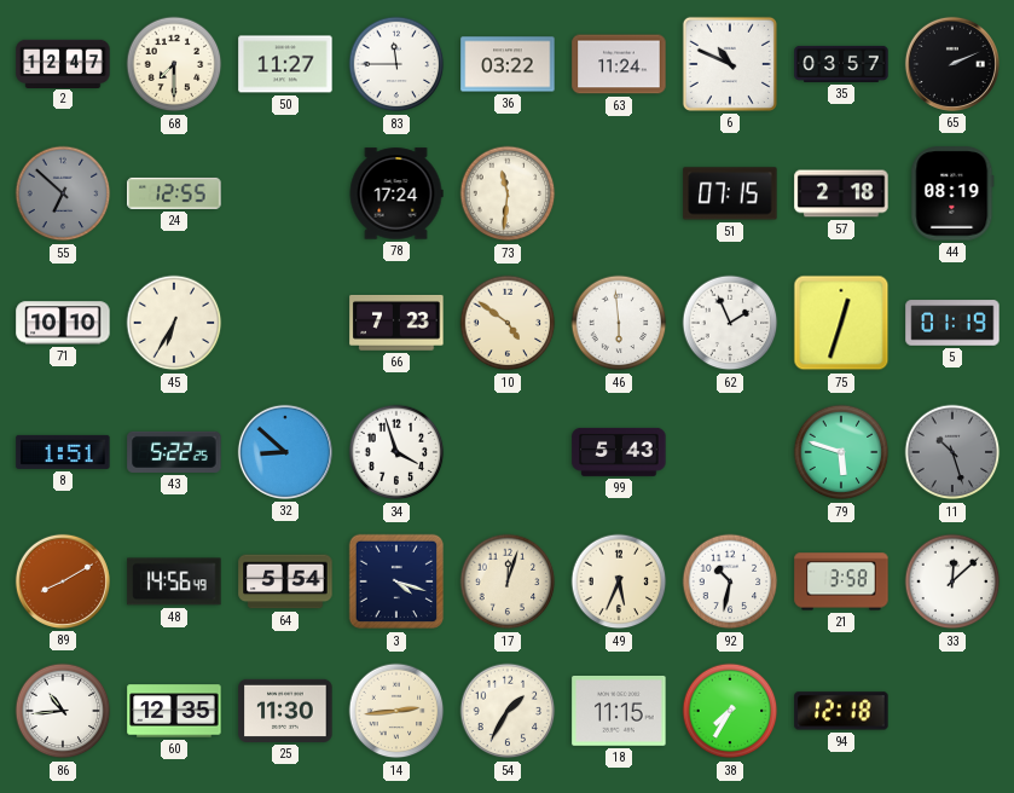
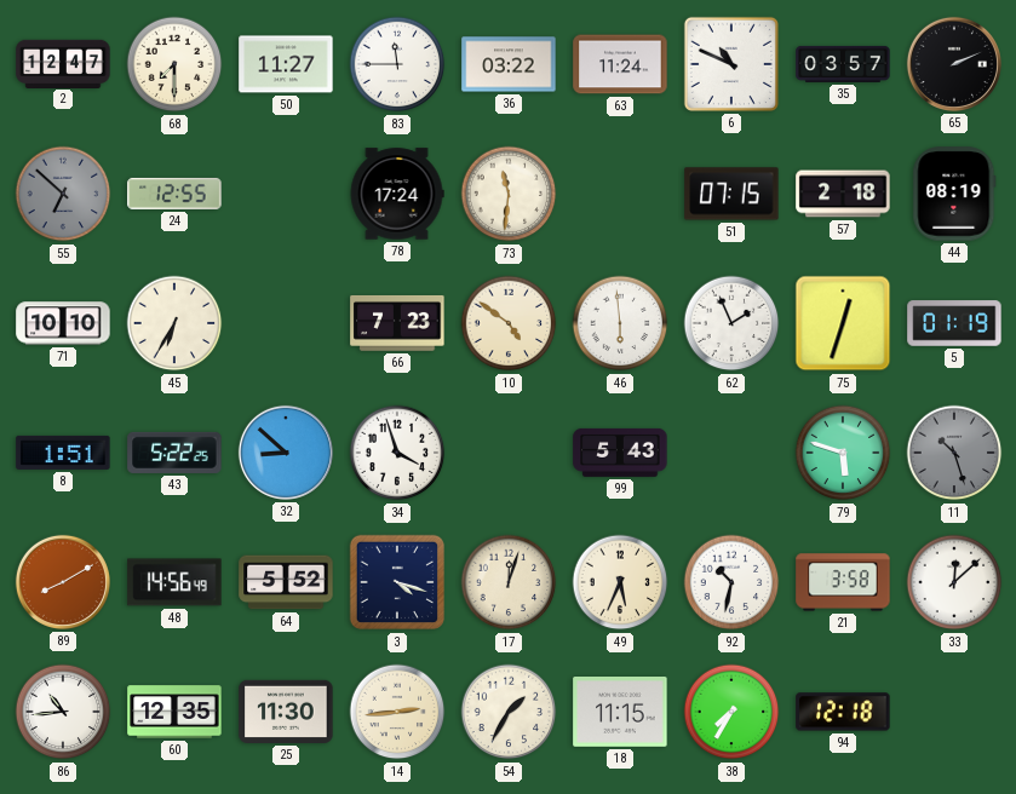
64: 5:54 -> 5:52 (286, 582)
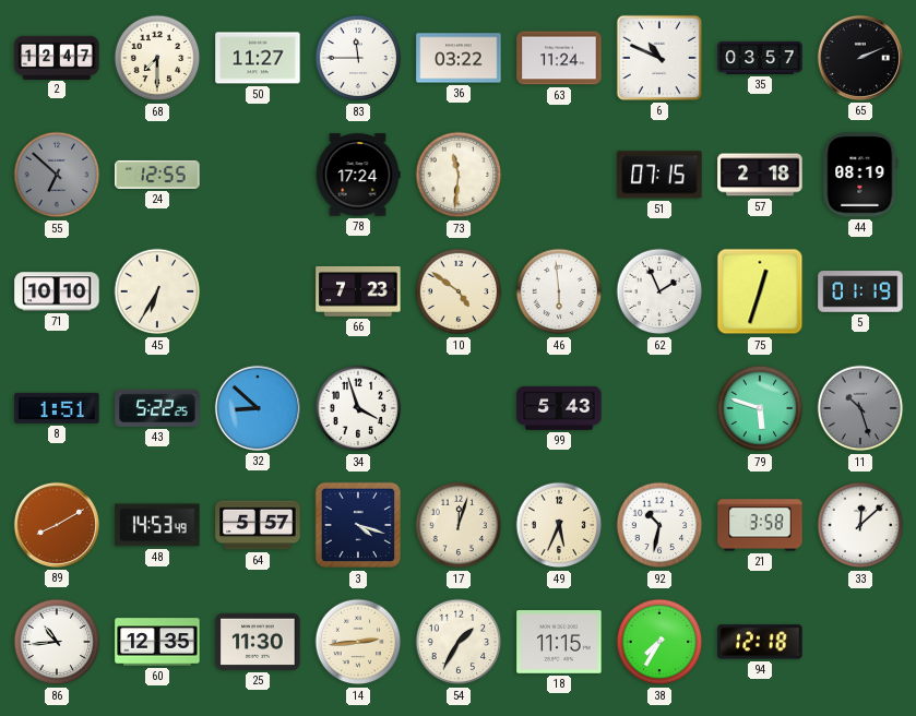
48: 14:56 -> 14:53 (157, 525)
64: 5:52 -> 5:57 (258, 525)
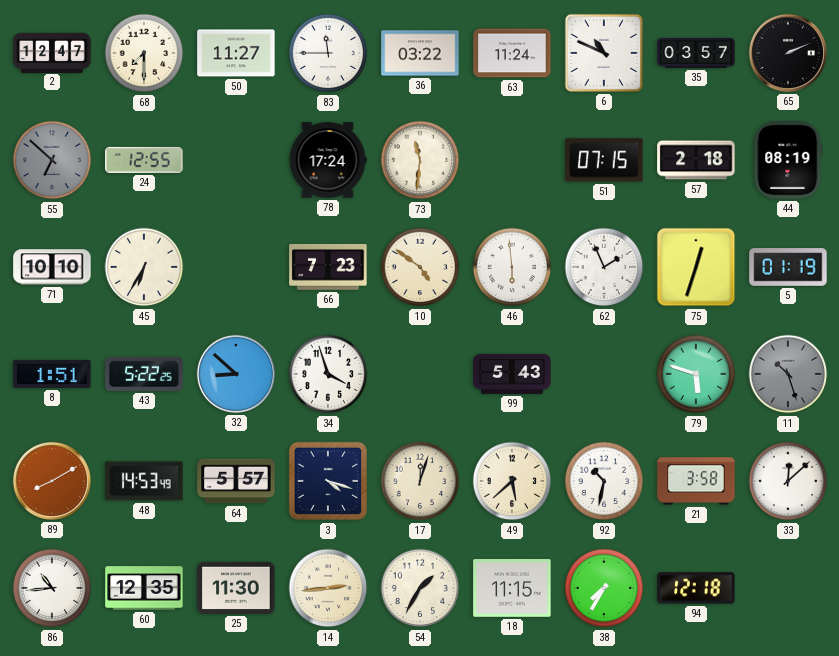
49: 5:34 -> 5:38 (512, 481)
